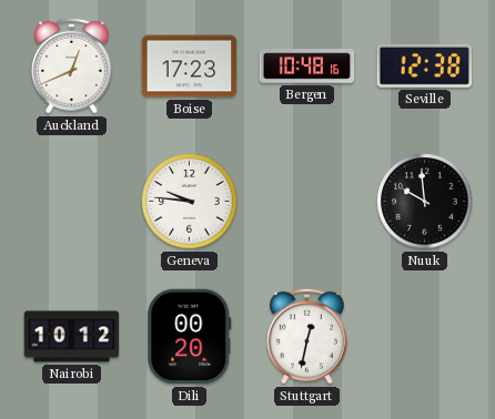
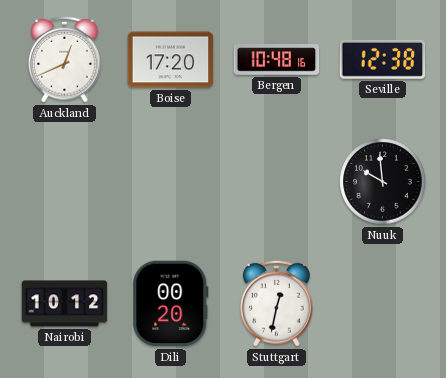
Boise: 17:23 -> 17:20 (171, 60)
Geneva: 9:46 -> none (190, 202)
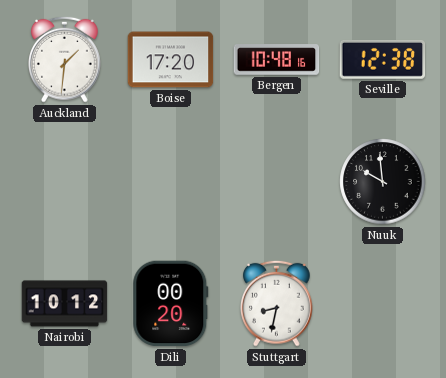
Auckland: 12:41 -> 1:31 (65, 59)
Stuttgart: 12:32 -> 8:32 (277, 303)
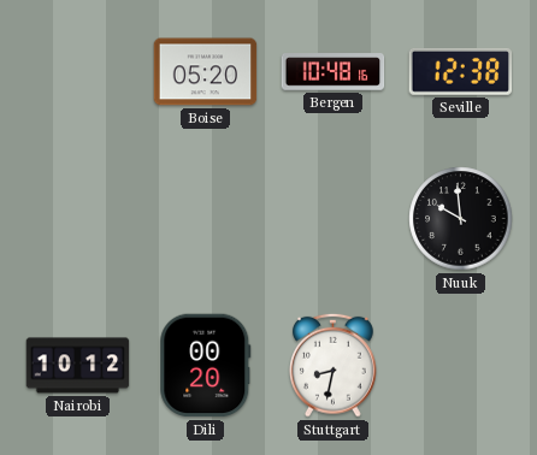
Auckland: 1:31 -> none (65, 59)
Boise: 17:20 -> 05:20 (206, 72)
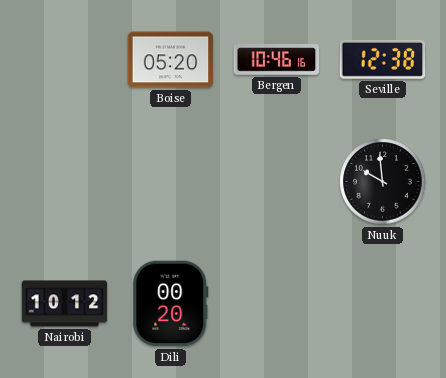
Bergen: 10:48 -> 10:46 (277, 60)
Stuttgart: 8:32 -> none (334, 365)
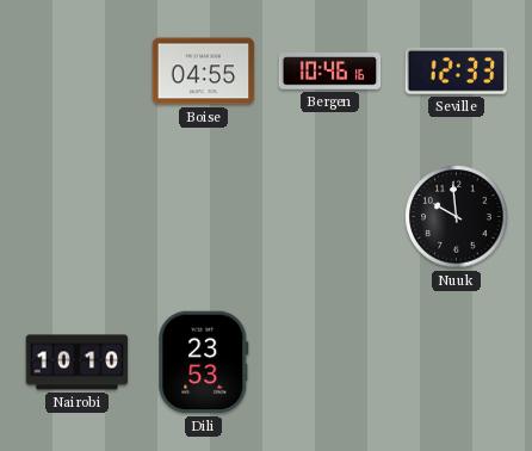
Boise: 05:20 -> 04:55 (204, 72)
Seville: 12:38 -> 12:33 (457, 70)
Nairobi: 10:12 -> 10:10 (78, 363)
Dili: 00:20 -> 23:53 (204, 363)
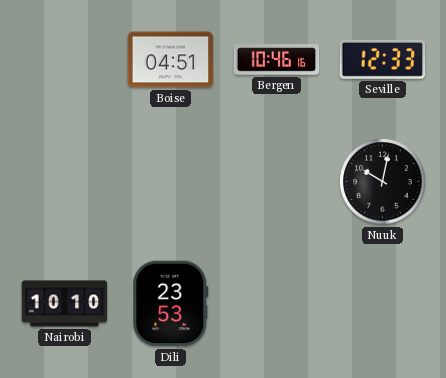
Boise: 04:55 -> 04:51 (171, 60)
Nuuk: 9:59 -> 10:02 (383, 182)
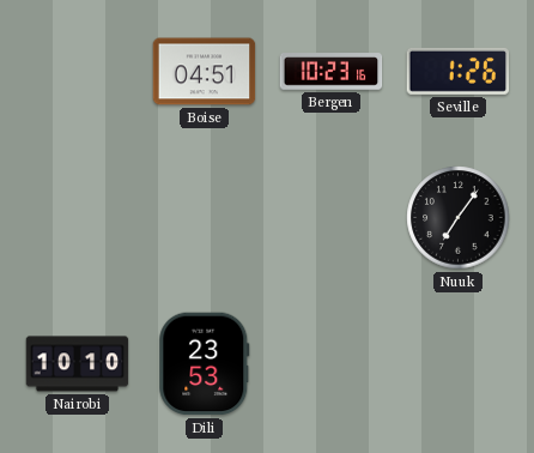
Bergen: 10:46 -> 10:23 (332, 72)
Seville: 12:33 -> 1:26 (459, 71)
Nuuk: 10:02 -> 7:06 (459, 218)
